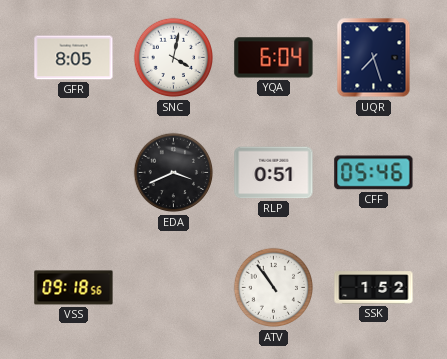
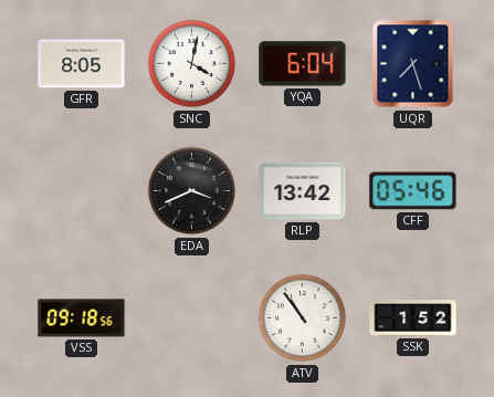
RLP: 0:51 -> 13:42 (303, 191)
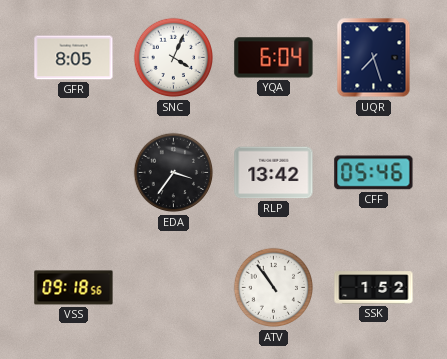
SNC: 4:02 -> 4:04 (174, 58)
EDA: 3:41 -> 3:36 (174, 173)
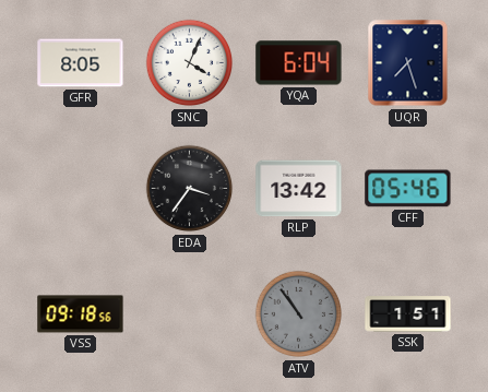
ATV dial: white -> grey (299, 314)
SSK: 1:52 -> 1:51 (408, 314)
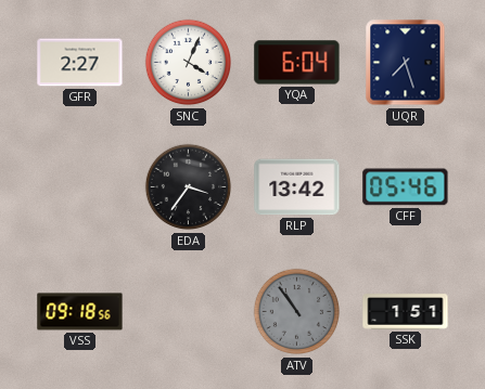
GFR: 8:05 -> 2:27 (80, 63)
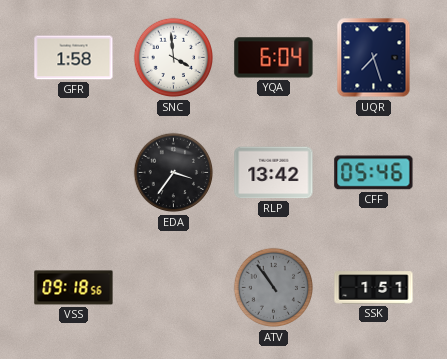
GFR: 2:27 -> 1:58 (74, 58)
SNC: 4:04 -> 3:59 (174, 58)
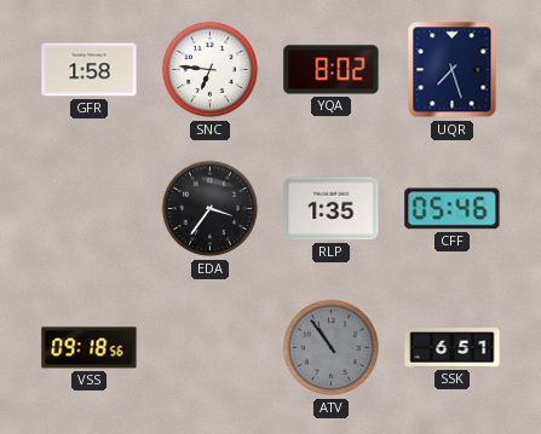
SNC: 3:59 -> 6:46 (211, 70)
YQA: 6:04 -> 8:02 (332, 70)
RLP: 13:42 -> 1:35 (332, 209)
SSK: 1:51 -> 6:51 (453, 348)
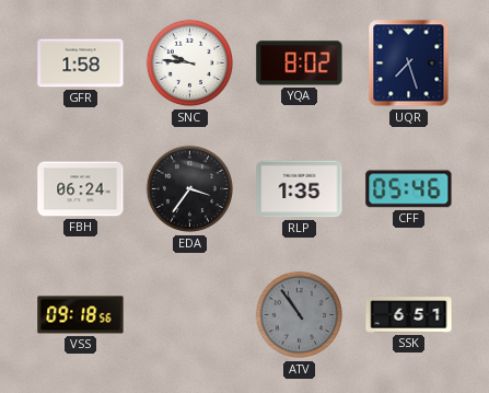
SNC: 6:46 -> 9:46 (190, 63)
FBH: none -> 06:24 (81, 189)
